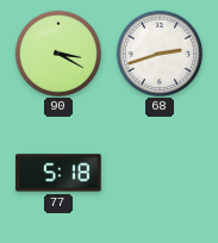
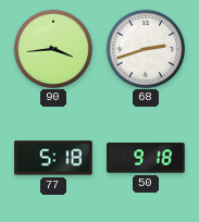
90: 3:20 -> 3:44 (52, 48)
50: none -> 9:18 (146, 158)
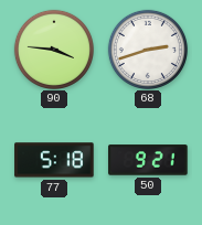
90: 3:44 -> 3:46 (53, 49)
50: 9:18 -> 9:21 (148, 160)
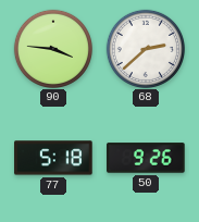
68: 2:42 -> 2:38 (145, 48)
50: 9:21 -> 9:26 (146, 158)
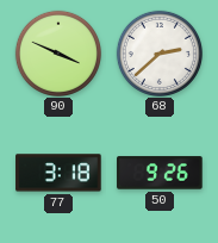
90: 3:46 -> 3:49 (57, 52)
77: 5:18 -> 3:18 (58, 173)
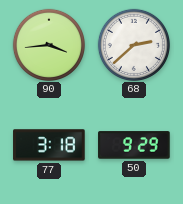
90: 3:49 -> 3:44 (48, 44)
50: 9:26 -> 9:29 (134, 145)
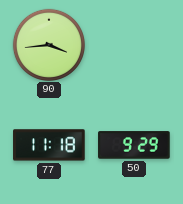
68: 2:38 -> none (133, 44)
77: 3:18 -> 11:18 (49, 145)
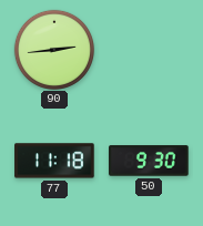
90: 3:44 -> 2:44 (53, 49)
50: 9:29 -> 9:30 (149, 161)
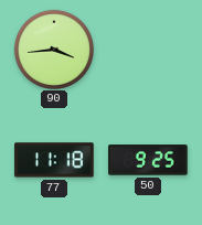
90: 2:44 -> 3:44 (53, 49)
50: 9:30 -> 9:25 (148, 160)
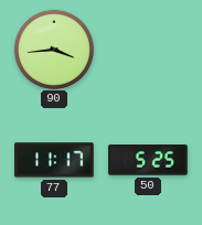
77: 11:18 -> 11:17 (54, 160)
50: 9:25 -> 5:25 (148, 160)
